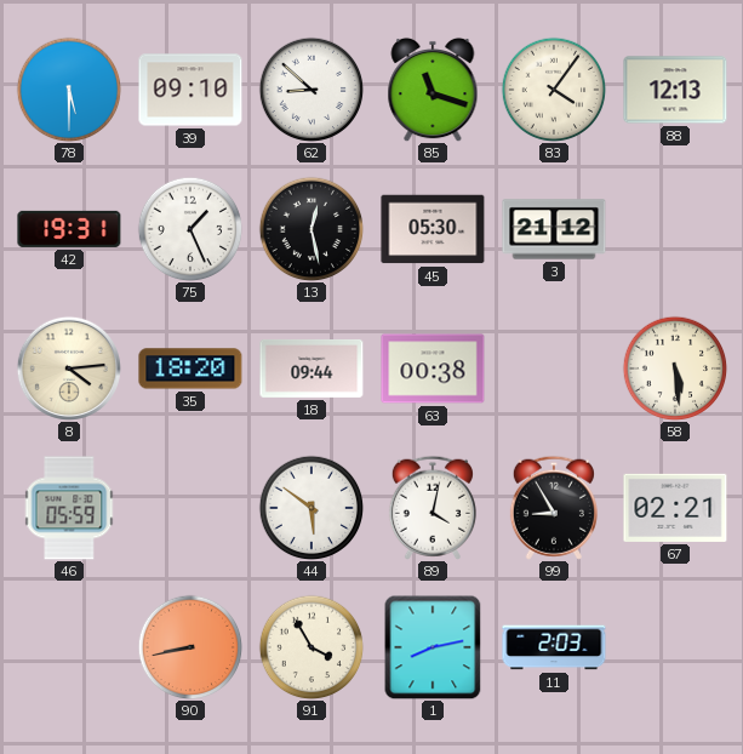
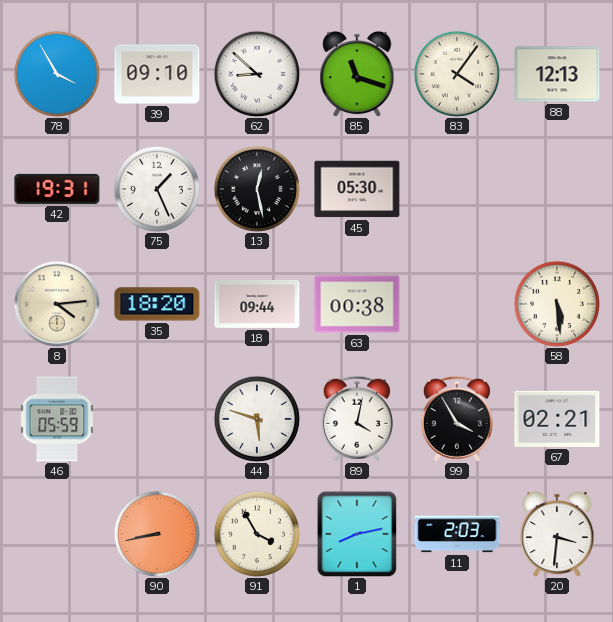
78: 5:30 -> 3:55 (57, 74)
3: 21:12 -> none (554, 229)
44: 5:51 -> 5:48 (257, 419)
99: 8:55 -> 3:55 (457, 419)
20: none -> 3:31 (557, 534)
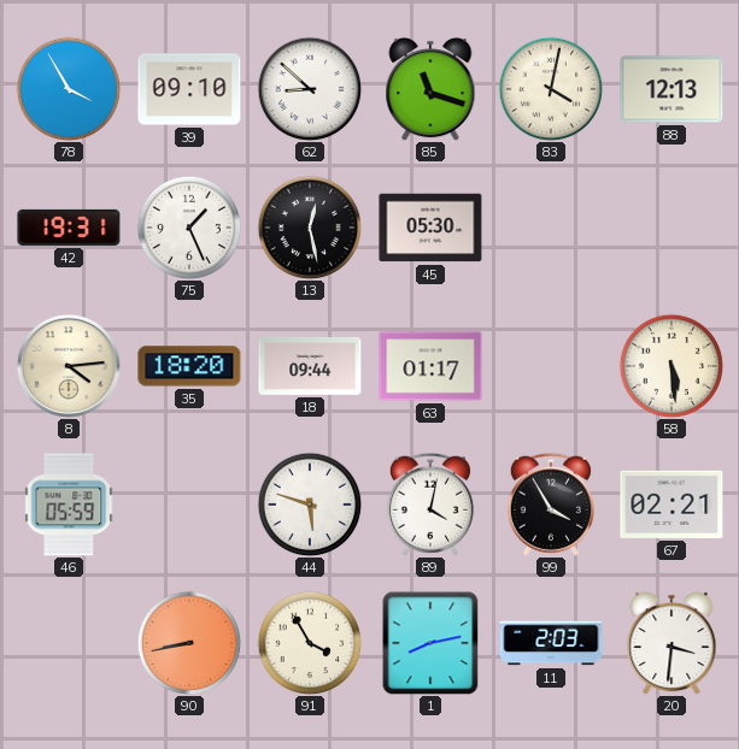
83: 4:06 -> 4:02 (551, 89)
63: 00:38 -> 01:17 (430, 366)
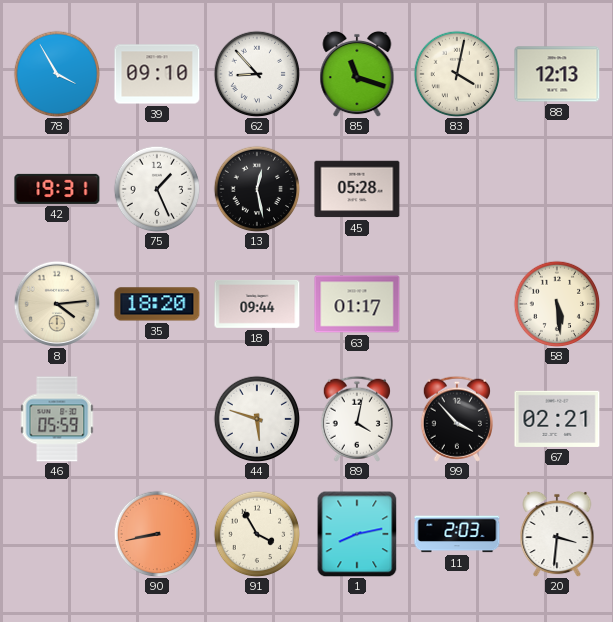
62: 8:52 -> 8:53 (257, 74)
45: 05:30 -> 05:28 (357, 189)
99: 3:55 -> 3:53 (457, 419)
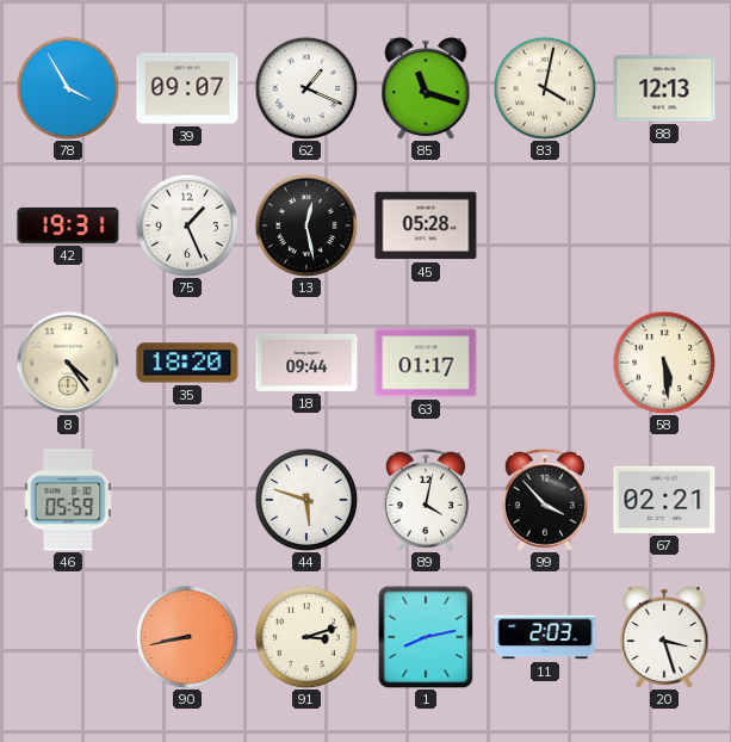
39: 09:10 -> 09:07 (187, 88)
62: 8:53 -> 1:19 (306, 88)
8: 4:14 -> 4:24 (68, 363)
91: 3:55 -> 3:12 (306, 637)
20: 3:31 -> 3:27 (664, 637)
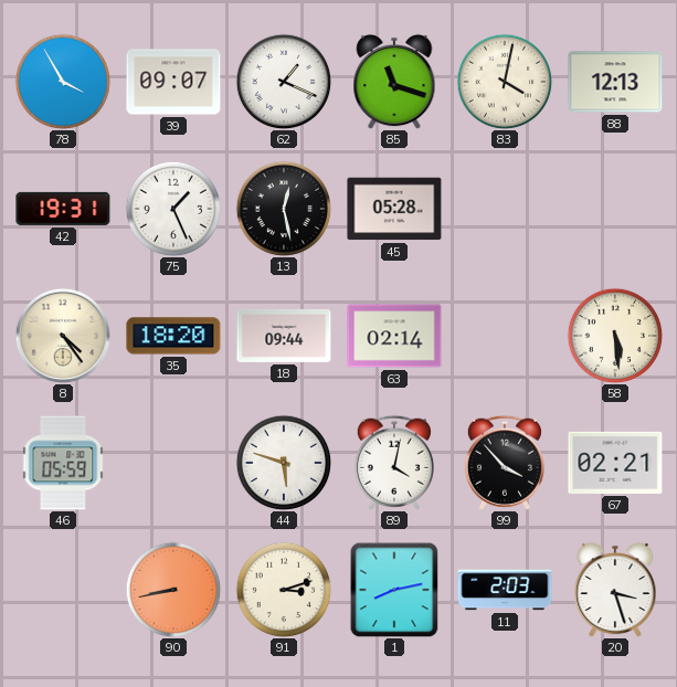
63: 01:17 -> 02:14 (394, 336)
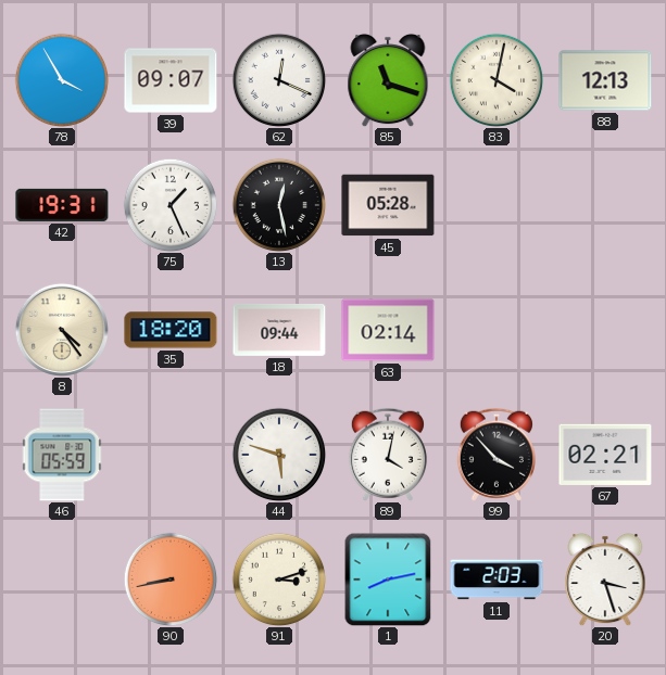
62: 1:19 -> 12:19 (279, 80)
58: 5:29 -> none (615, 336)
